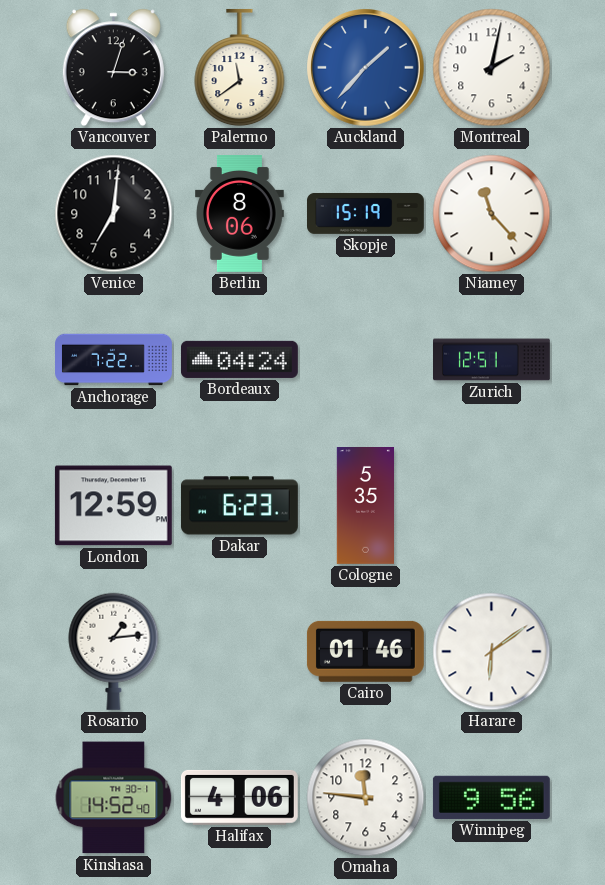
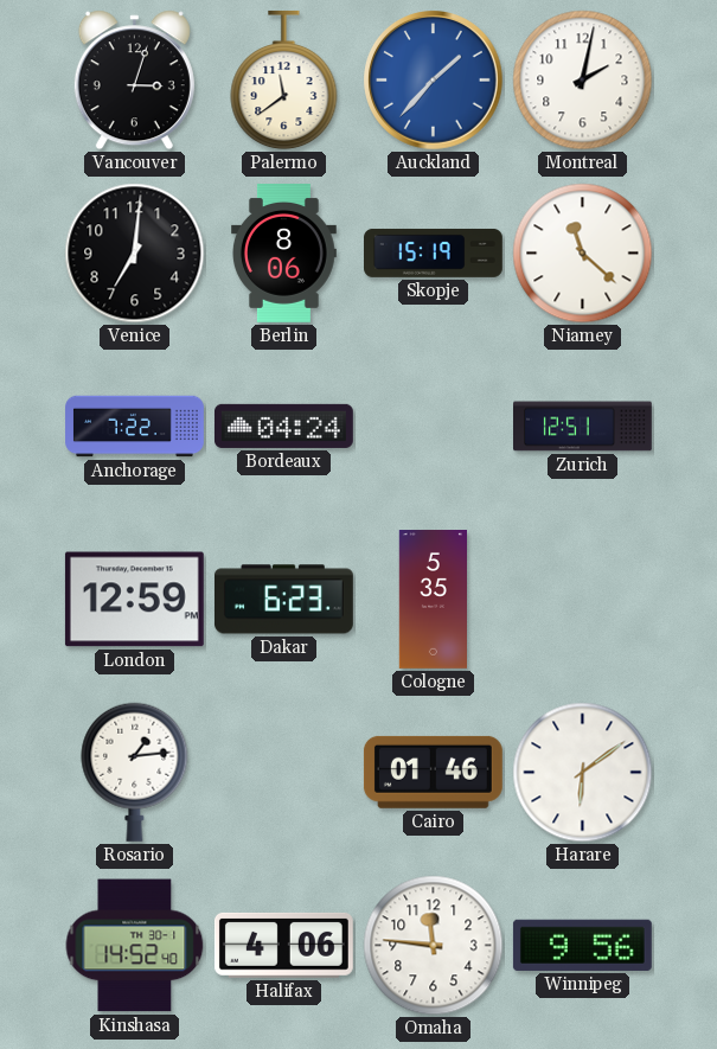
Niamey: 11:23 -> 11:22 (583, 254)
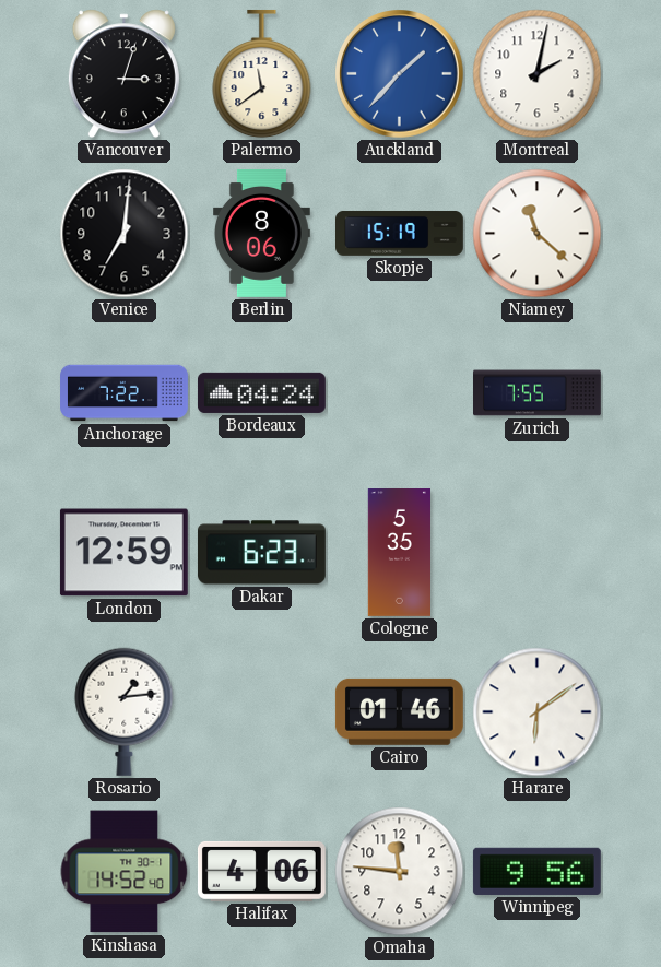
Zurich: 12:51 -> 7:55 (538, 393)
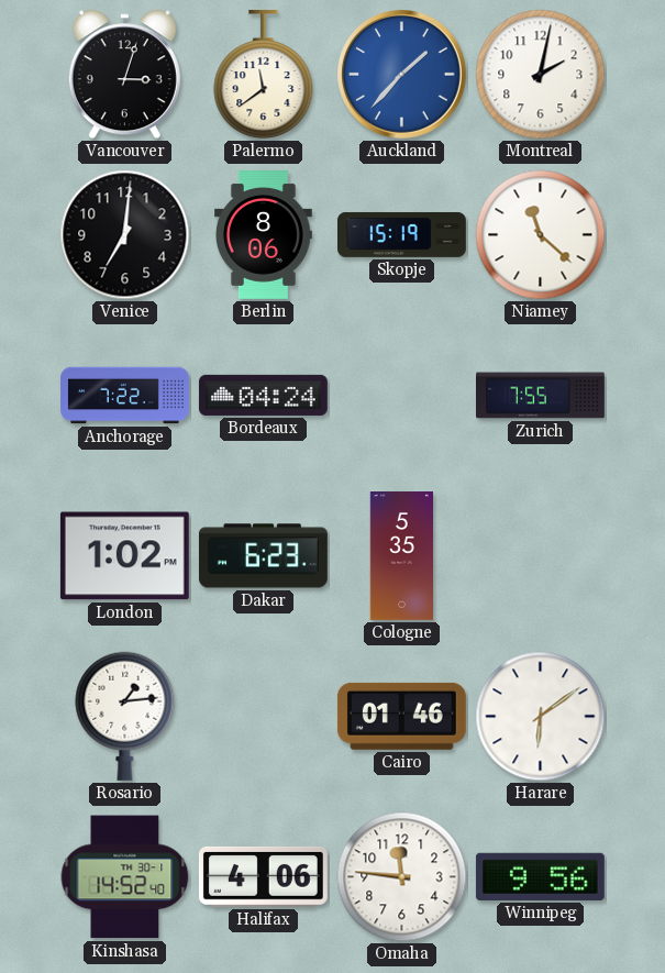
London: 12:59 -> 1:02 (124, 556)
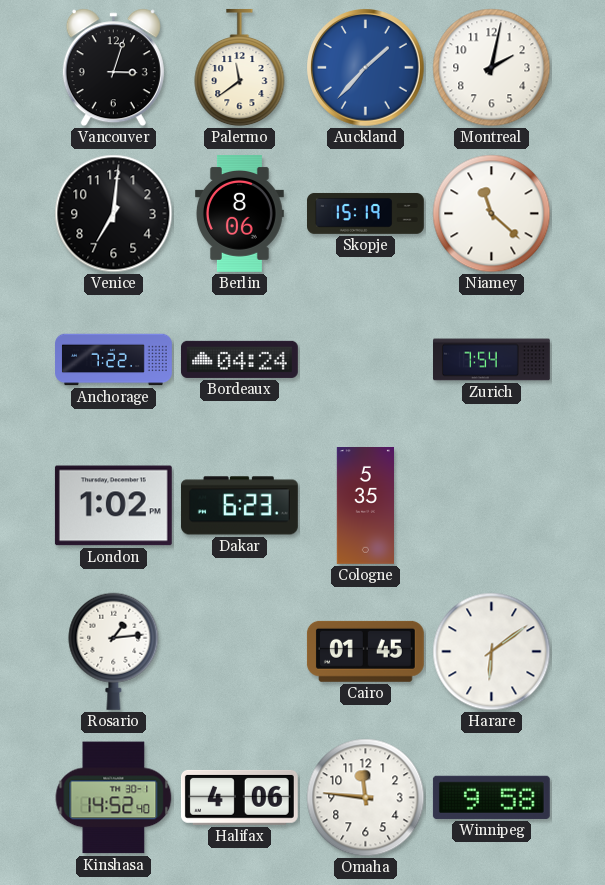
Zurich: 7:55 -> 7:54 (492, 360)
Cairo: 01:46 -> 01:45 (365, 651)
Winnipeg: 9:56 -> 9:58 (491, 797)
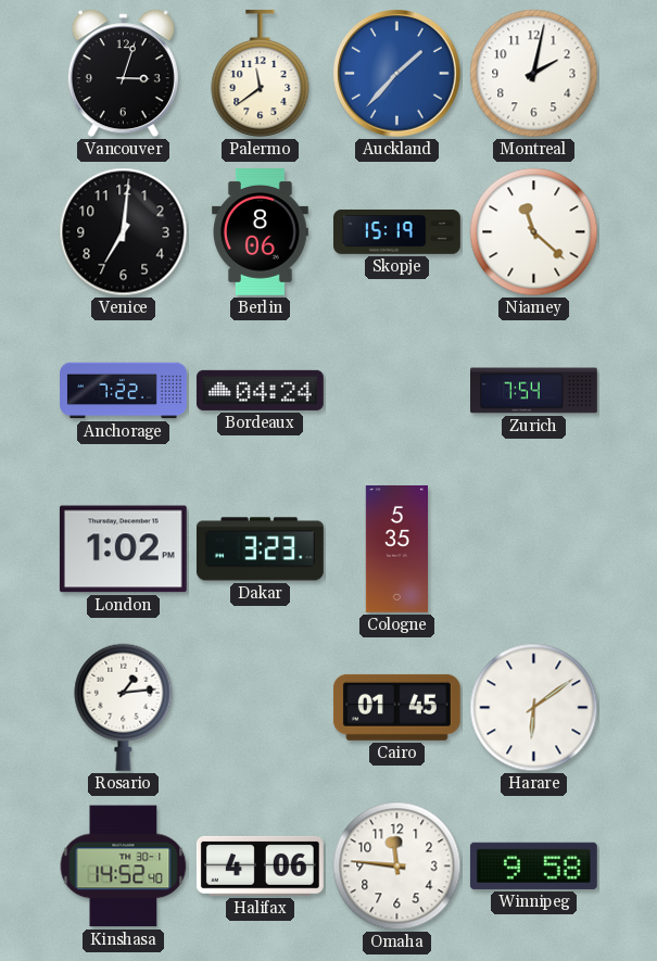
Dakar: 6:23 -> 3:23 (260, 549)
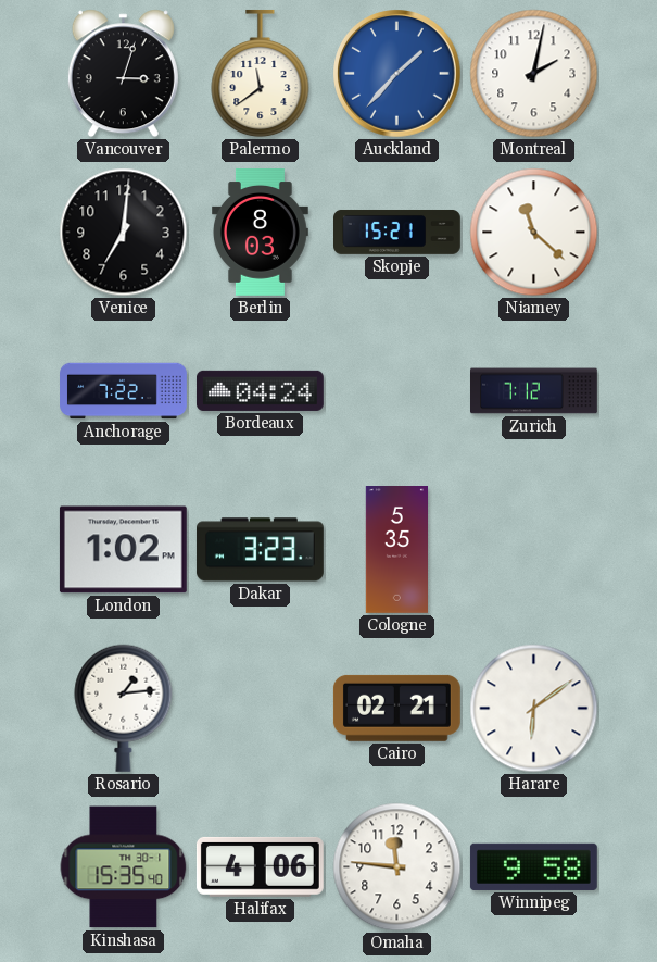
Berlin: 8:06 -> 8:03 (261, 233)
Skopje: 15:19 -> 15:21 (397, 232)
Zurich: 7:54 -> 7:12 (534, 391)
Cairo: 01:45 -> 02:21 (396, 708)
Kinshasa: 14:52 -> 15:35 (124, 867)
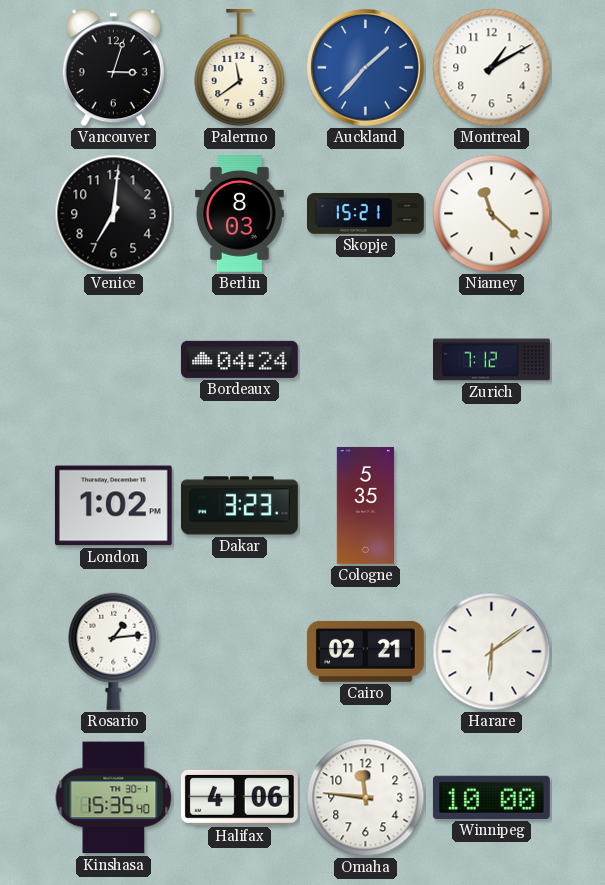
Montreal: 2:02 -> 1:10 (492, 68)
Anchorage: 7:22 -> none (124, 391)
Winnipeg: 9:58 -> 10:00 (491, 797)
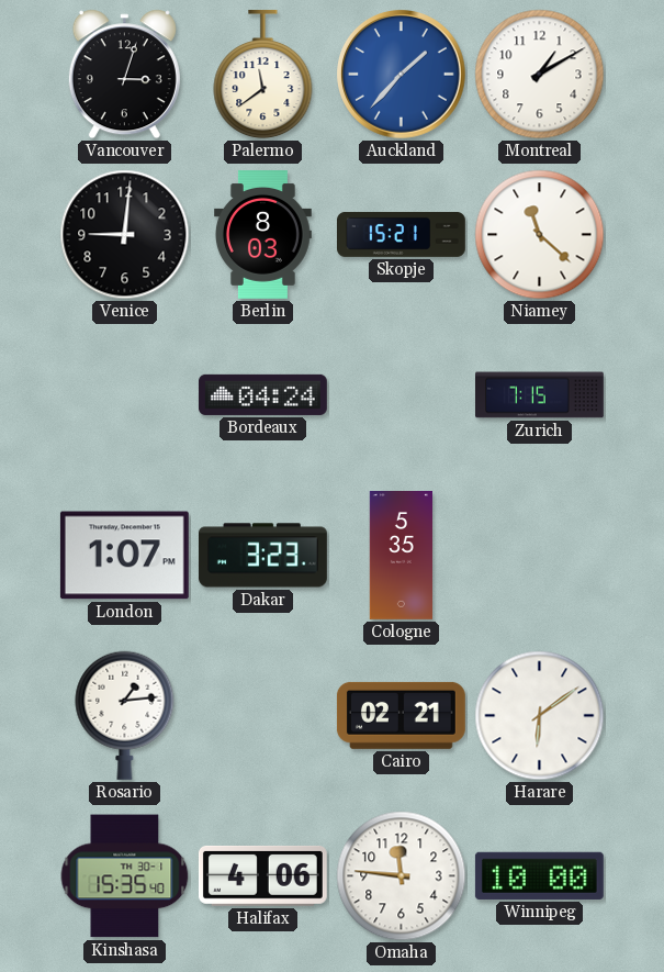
Venice: 7:01 -> 9:01 (125, 235)
Zurich: 7:12 -> 7:15 (540, 395)
London: 1:02 -> 1:07 (124, 556)
